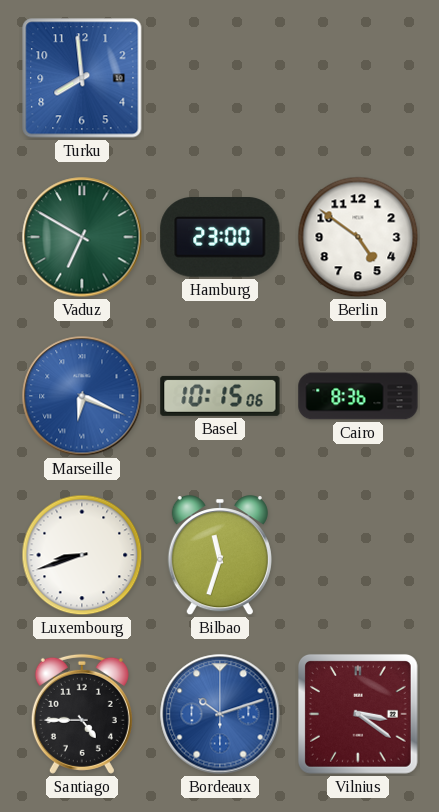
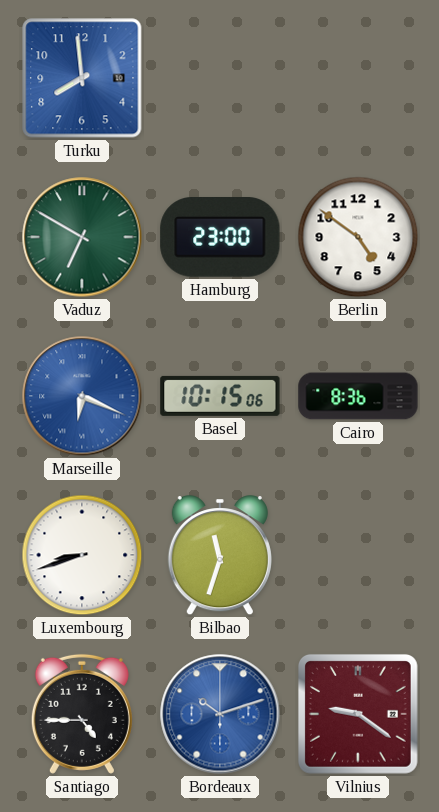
Vilnius: 3:21 -> 9:21 (358, 714)
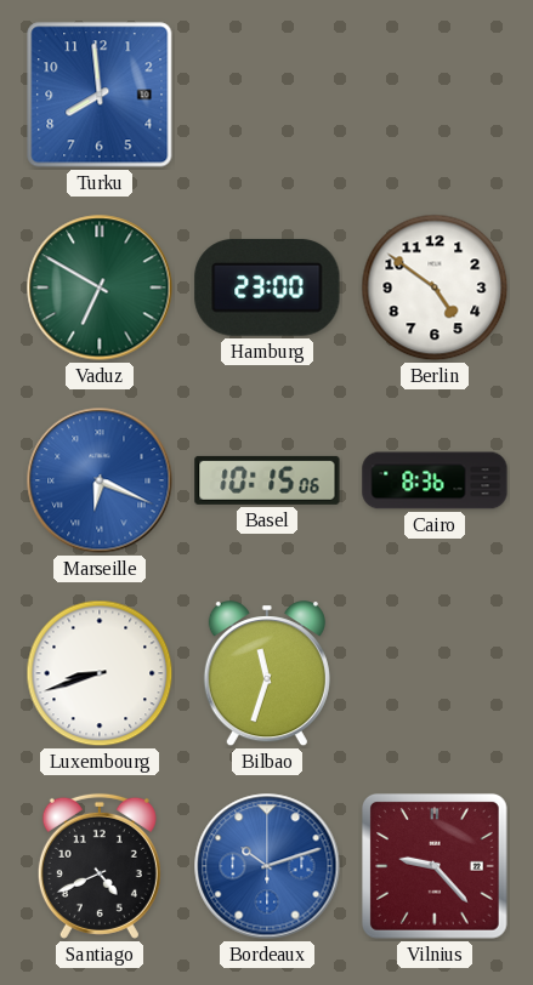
Santiago: 4:45 -> 4:41 (100, 866)
Vilnius: 9:21 -> 9:23 (435, 866)
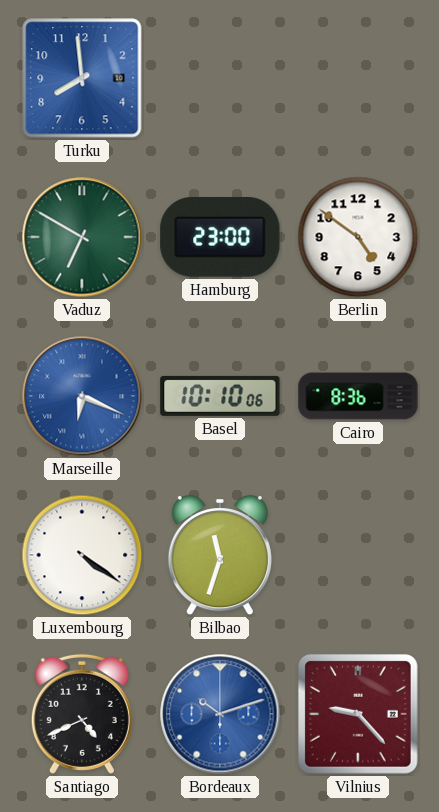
Basel: 10:15 -> 10:10 (220, 396)
Luxembourg: 8:42 -> 4:21 (82, 555)
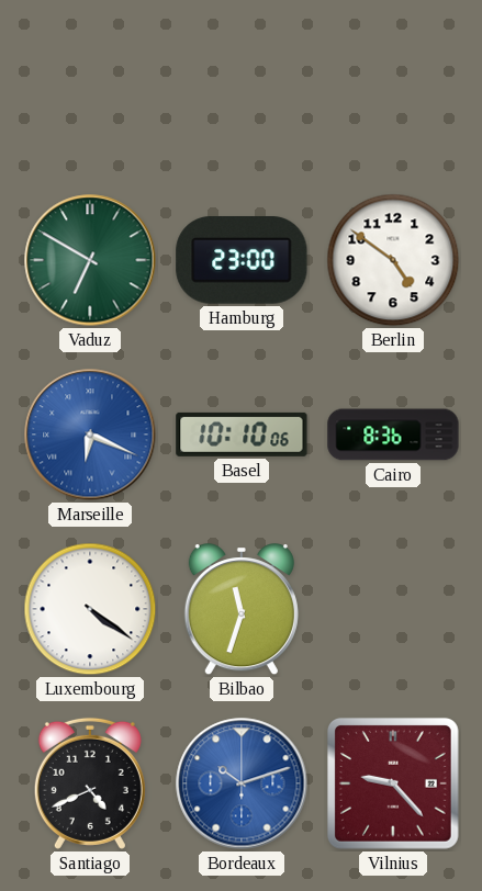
Turku: 7:59 -> none (82, 78)
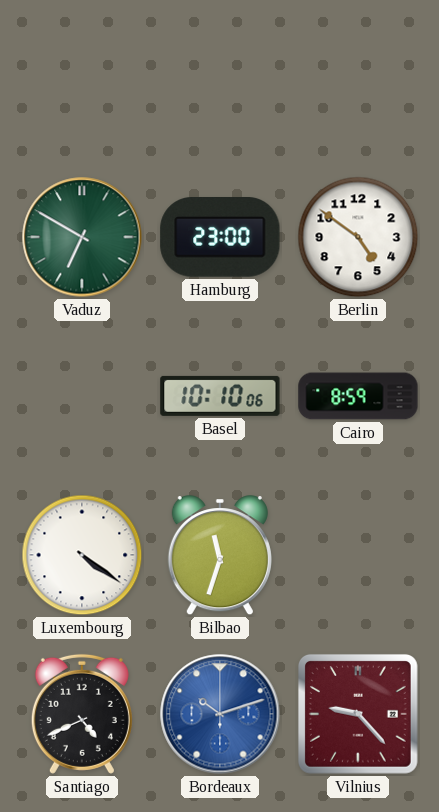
Marseille: 6:19 -> none (90, 435)
Cairo: 8:36 -> 8:59 (358, 396)
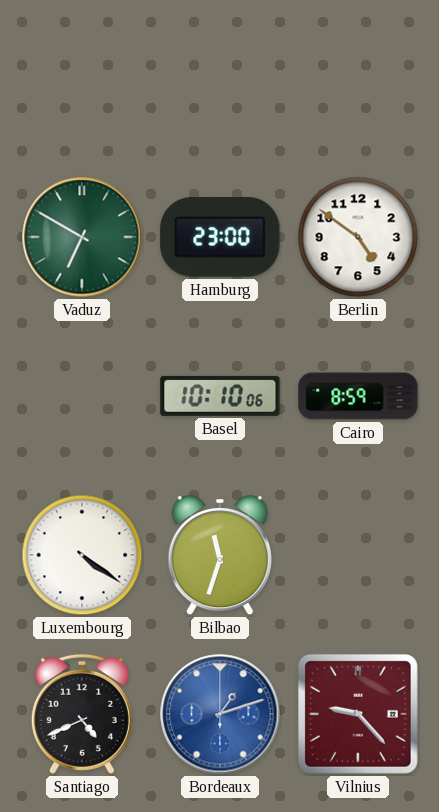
Bordeaux: 10:12 -> 1:12 (220, 714)
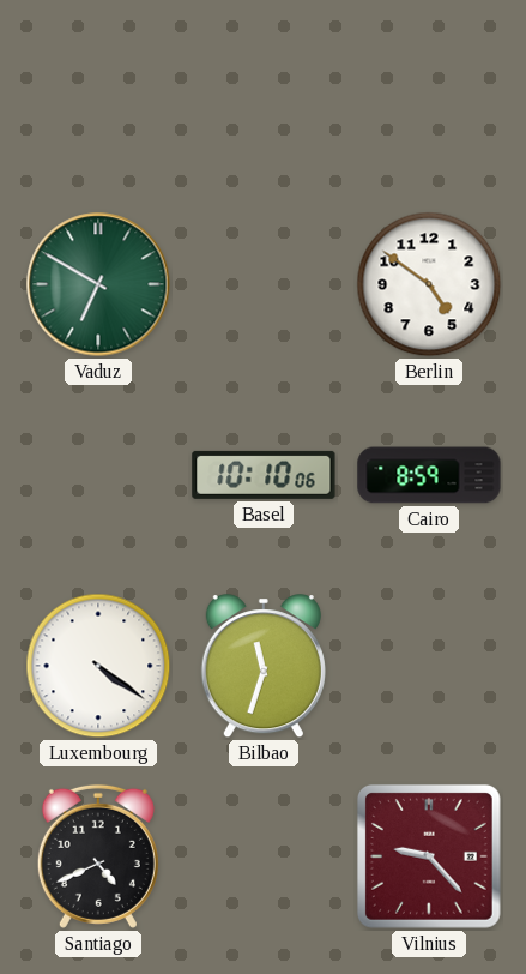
Hamburg: 23:00 -> none (220, 238)
Bordeaux: 1:12 -> none (220, 714)
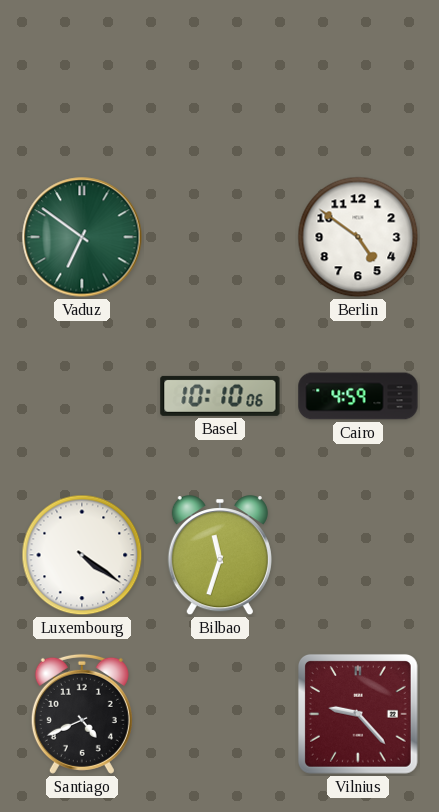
Vaduz: 6:50 -> 6:51 (82, 237)
Cairo: 8:59 -> 4:59 (358, 396)
